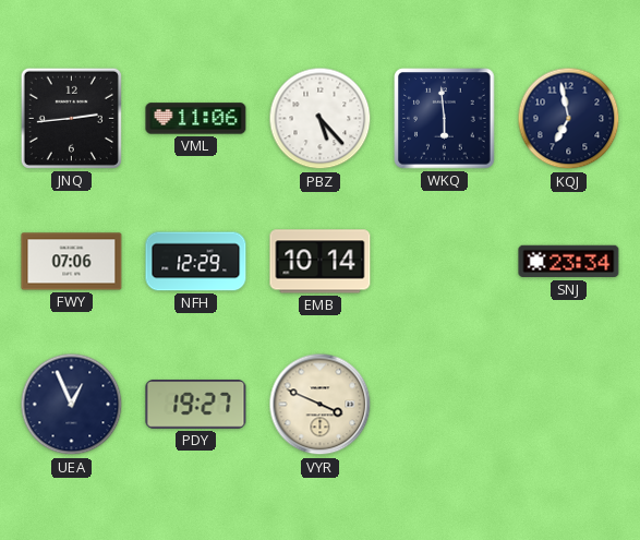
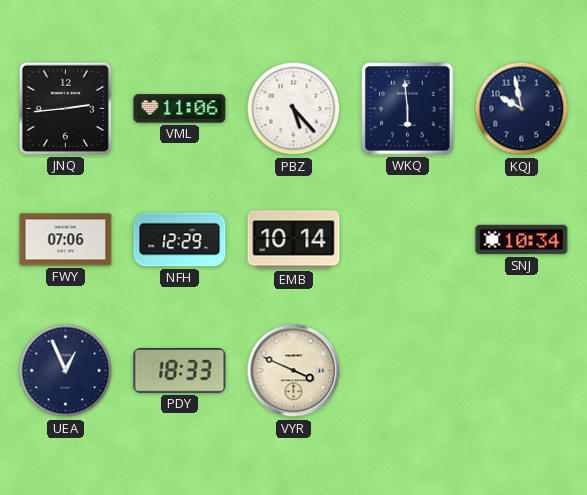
KQJ: 6:58 -> 9:58 (522, 109)
SNJ: 23:34 -> 10:34 (522, 240)
PDY: 19:27 -> 18:33 (180, 371)
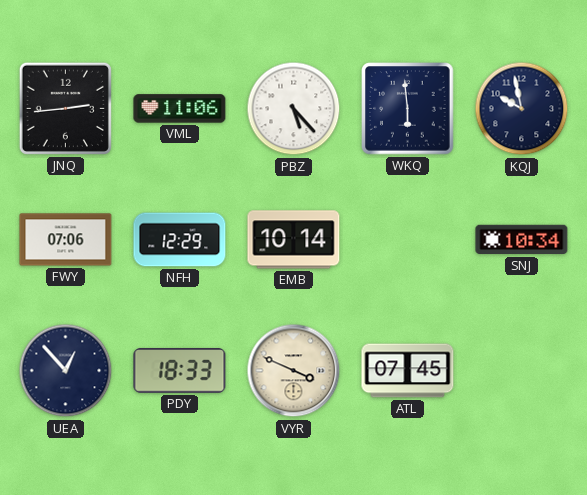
UEA: 12:56 -> 12:53 (66, 371)
ATL: none -> 07:45 (408, 371)
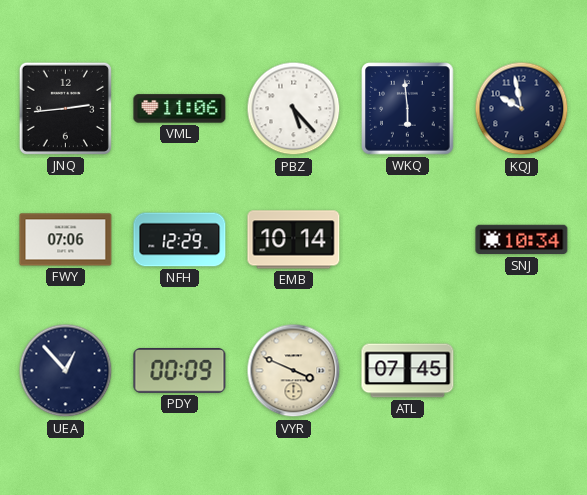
PDY: 18:33 -> 00:09 (180, 371)
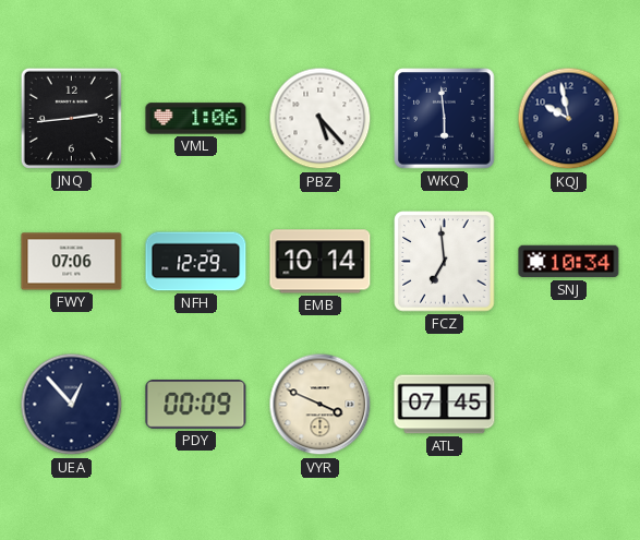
VML: 11:06 -> 1:06 (196, 119)
FCZ: none -> 6:59 (445, 262)
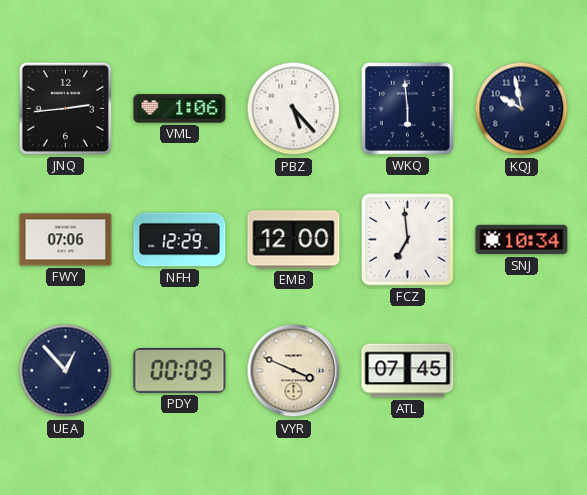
EMB: 10:14 -> 12:00 (294, 240)
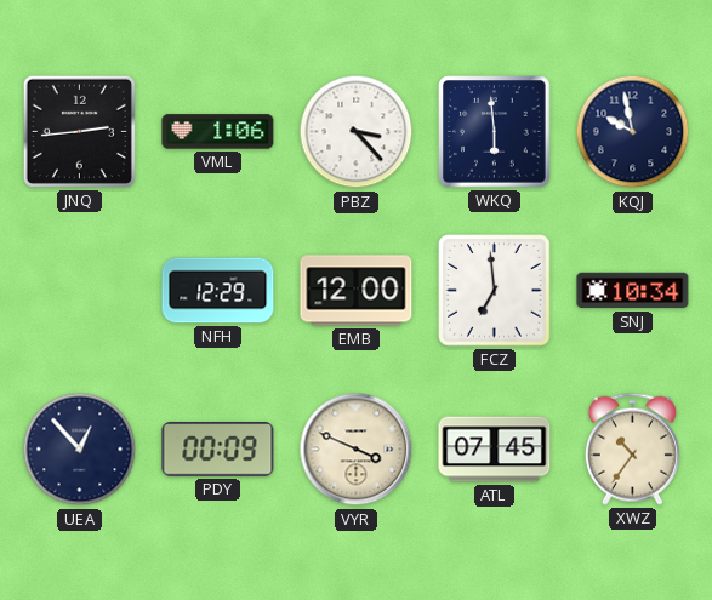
PBZ: 5:23 -> 3:23 (357, 132)
FWY: 07:06 -> none (66, 240)
XWZ: none -> 10:36 (632, 448)
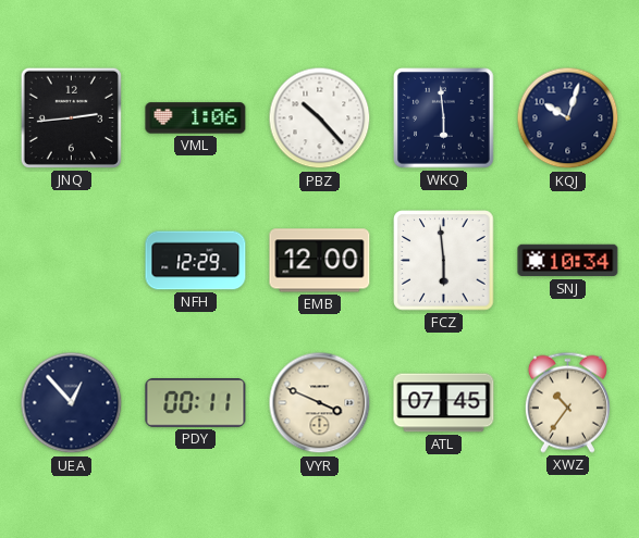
PBZ: 3:23 -> 10:23 (320, 118)
KQJ: 9:58 -> 10:03 (568, 118)
FCZ: 6:59 -> 5:59 (444, 261)
PDY: 00:09 -> 00:11 (196, 403)
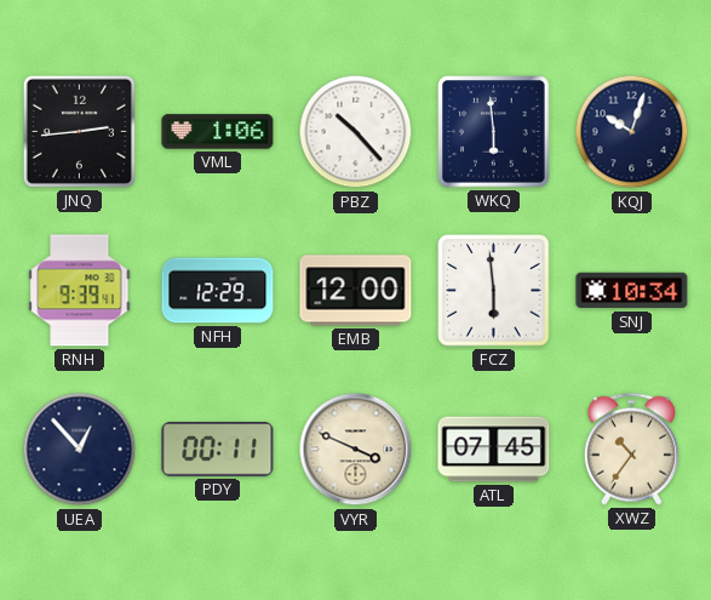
RNH: none -> 9:39 (80, 291)
